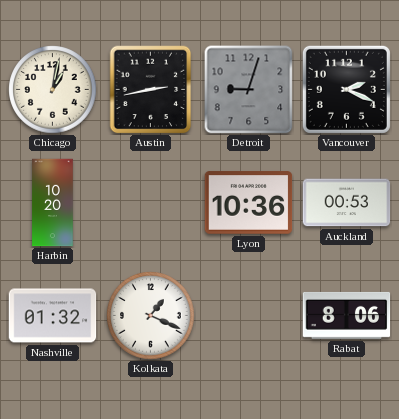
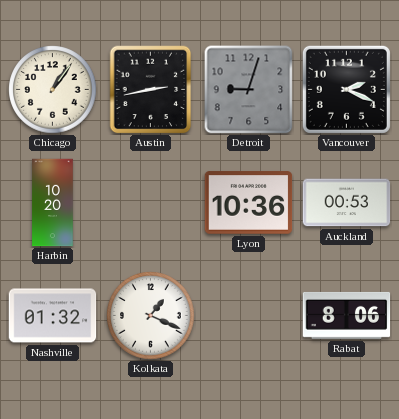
Chicago: 1:02 -> 1:06 (53, 90)
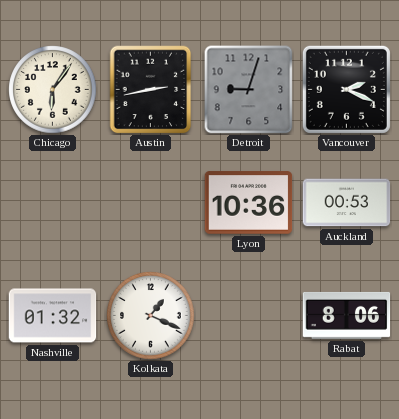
Chicago: 1:06 -> 6:06 (53, 90)
Harbin: 10:20 -> none (53, 203)
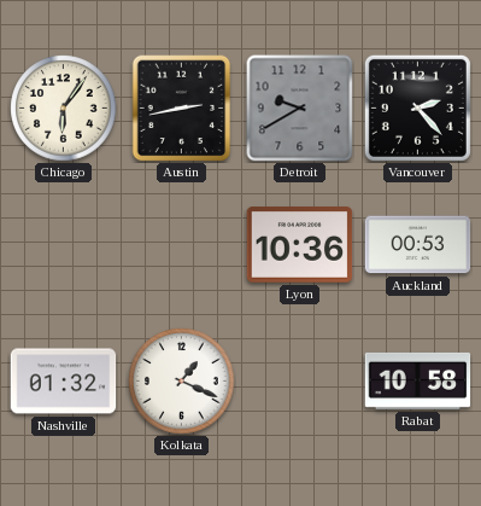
Detroit: 9:03 -> 9:40 (300, 109)
Vancouver: 2:19 -> 2:23 (417, 107)
Rabat: 8:06 -> 10:58 (418, 380)
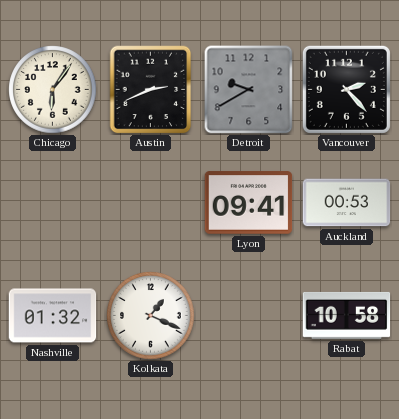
Austin: 2:43 -> 2:41 (151, 90)
Lyon: 10:36 -> 09:41 (249, 203)
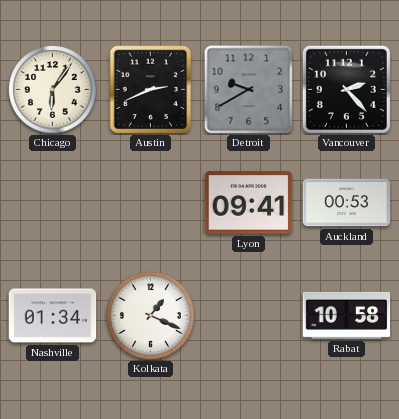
Nashville: 01:32 -> 01:34 (53, 316)
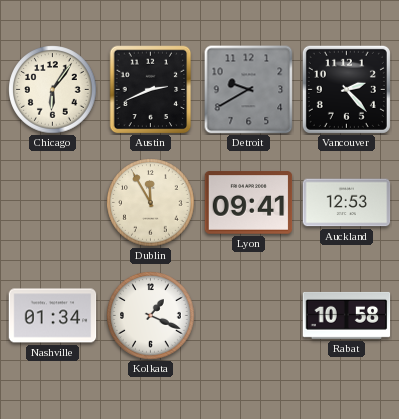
Dublin: none -> 11:55 (151, 203)
Auckland: 00:53 -> 12:53 (347, 203)
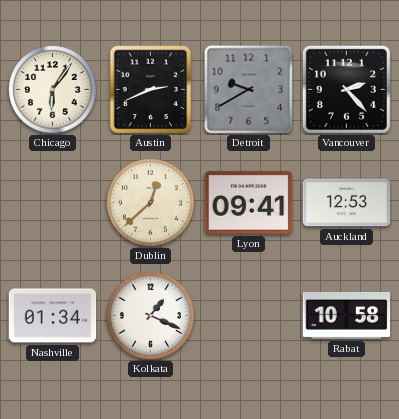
Dublin: 11:55 -> 12:38 (151, 203)
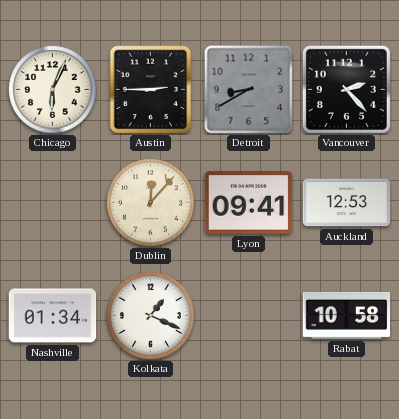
Chicago: 6:06 -> 6:04 (53, 90)
Austin: 2:41 -> 2:45 (151, 90)
Detroit: 9:40 -> 8:40 (249, 90)
Dublin: 12:38 -> 12:07 (151, 203)
